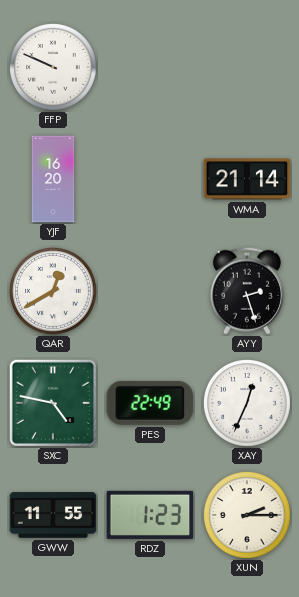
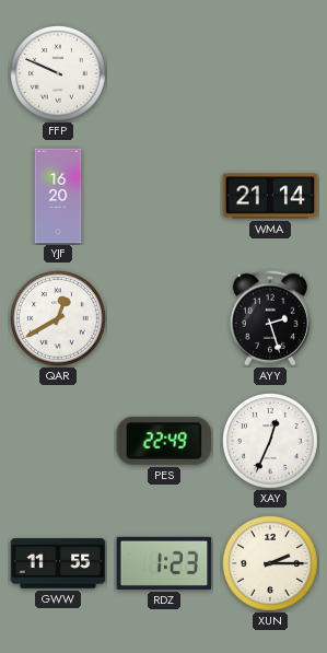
SXC: 4:47 -> none (52, 402)
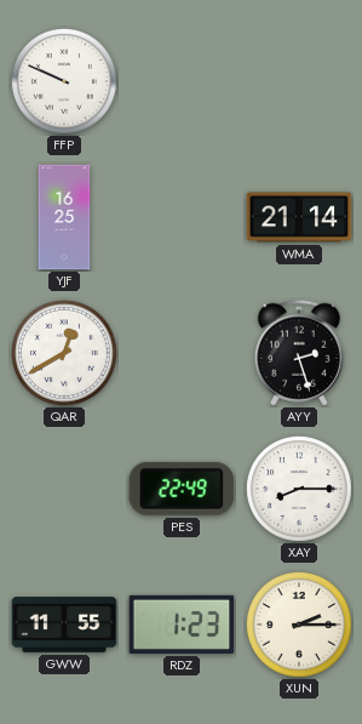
YJF: 16:20 -> 16:25 (64, 217)
XAY: 12:34 -> 8:15 (300, 490)
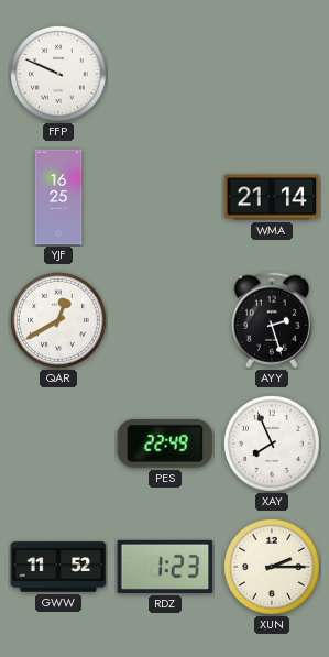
XAY: 8:15 -> 7:56 (273, 445)
GWW: 11:55 -> 11:52 (58, 567)
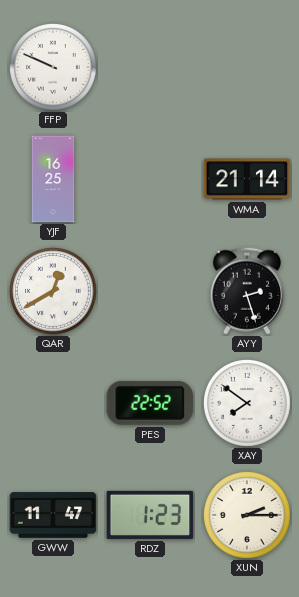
PES: 22:49 -> 22:52 (150, 403)
XAY: 7:56 -> 7:51 (248, 404)
GWW: 11:52 -> 11:47 (53, 515)
